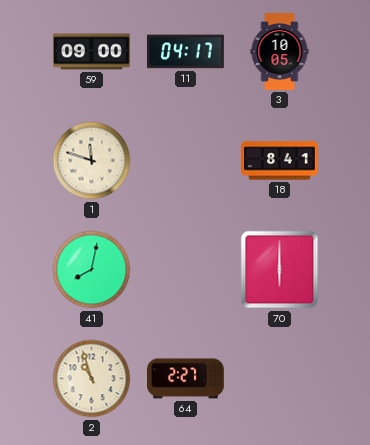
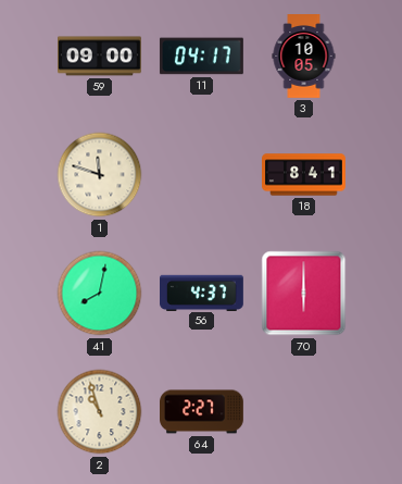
56: none -> 4:37 (202, 293)
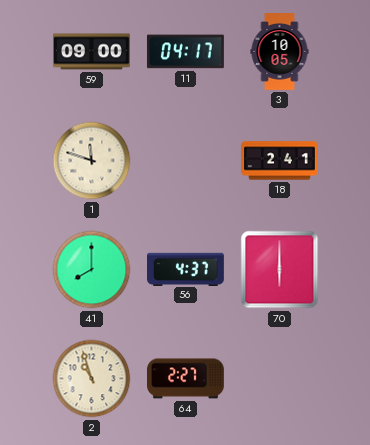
18: 8:41 -> 2:41 (280, 161)
41: 8:02 -> 8:00 (92, 270)
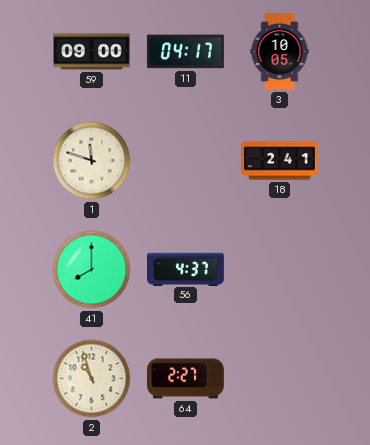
70: 6:00 -> none (280, 270)
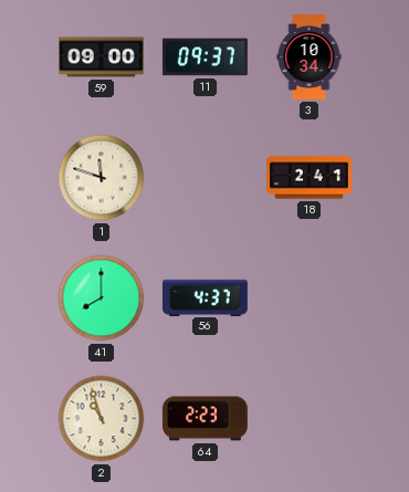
11: 04:17 -> 09:37 (206, 57)
3: 10:05 -> 10:34 (310, 57)
64: 2:27 -> 2:23 (206, 419)
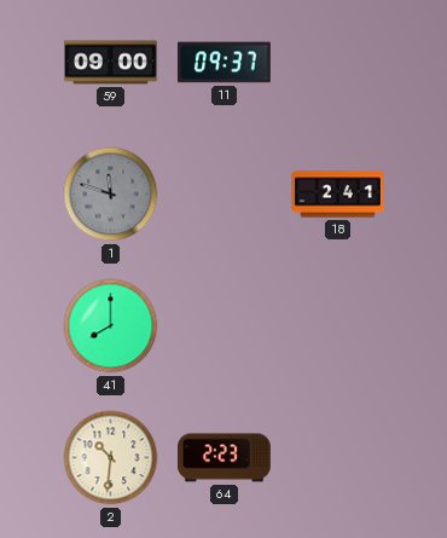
3: 10:34 -> none (310, 57)
1 dial: cream -> grey (111, 195)
56: 4:37 -> none (206, 297)
2: 10:57 -> 10:31 (111, 458)
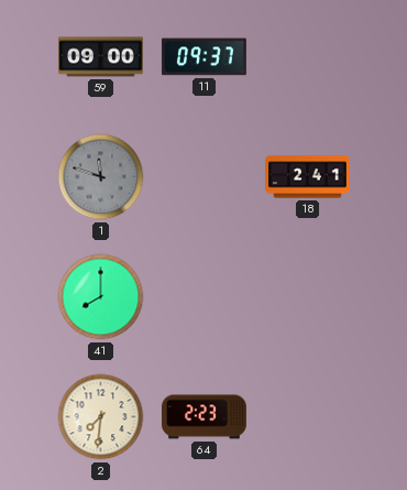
2: 10:31 -> 7:31 (101, 417)
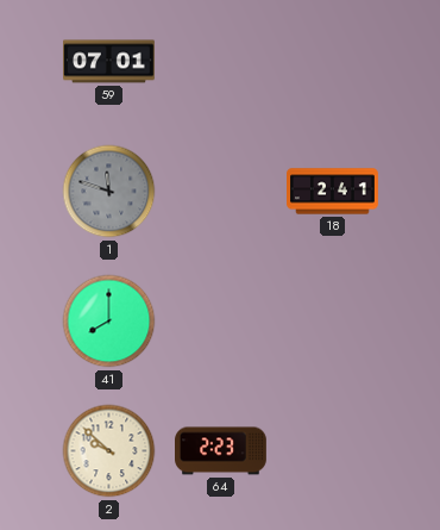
59: 09:00 -> 07:01 (109, 62)
11: 09:37 -> none (205, 57)
2: 7:31 -> 9:52 (109, 451)
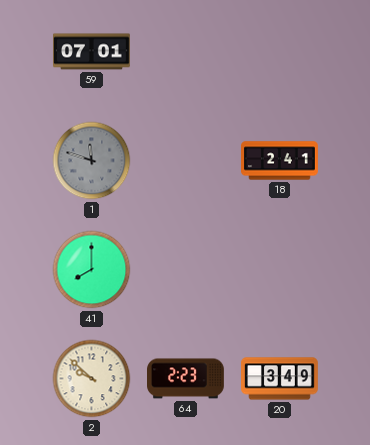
20: none -> 3:49 (280, 379)
